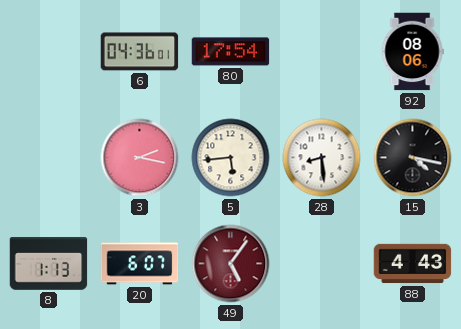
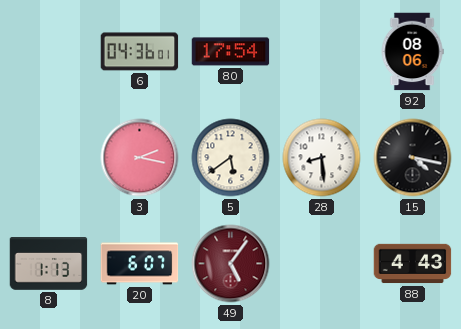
5: 5:44 -> 5:39 (231, 158)
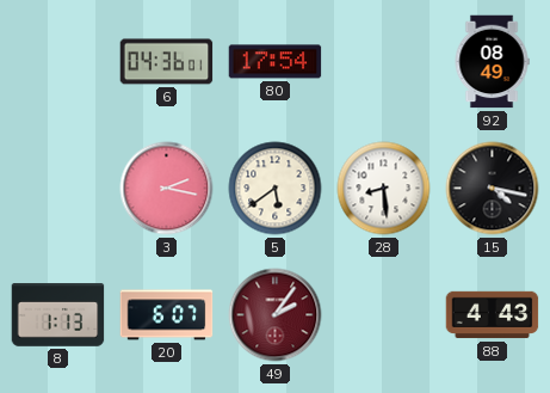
92: 08:06 -> 08:49 (492, 62)
49: 5:06 -> 2:06 (276, 315)
